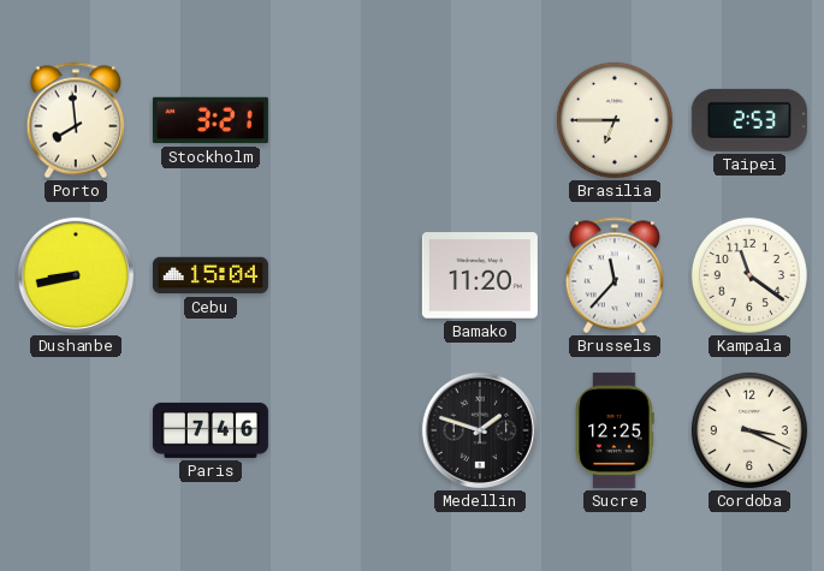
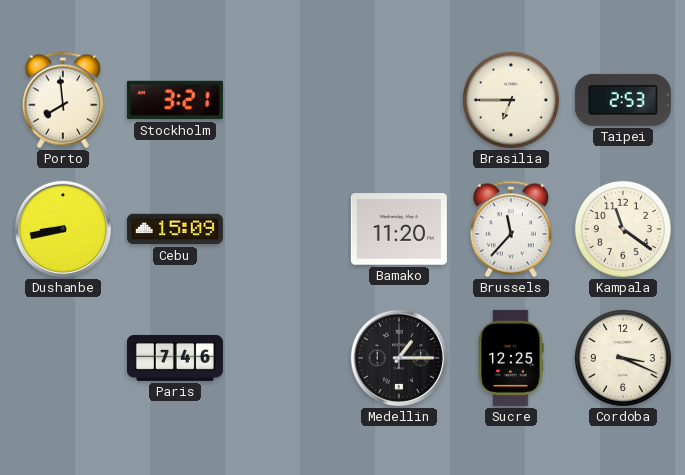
Cebu: 15:04 -> 15:09 (175, 229)
Medellin: 1:48 -> 1:15 (399, 358)
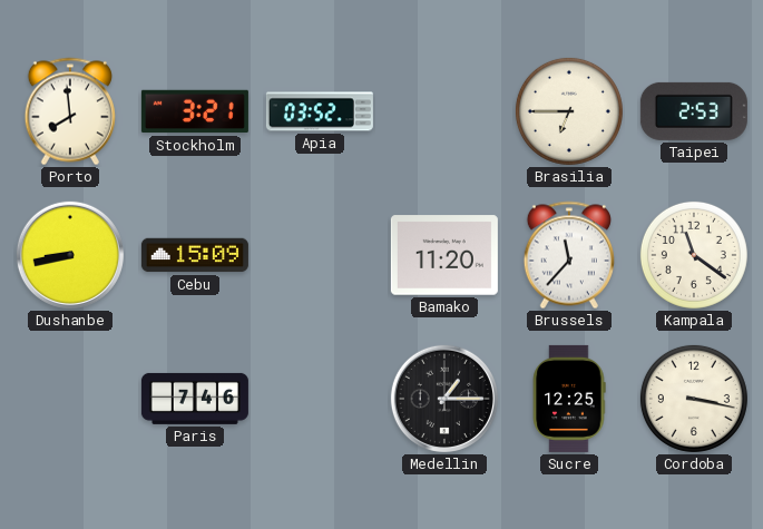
Apia: none -> 03:52 (320, 111)
Cordoba: 3:19 -> 3:17 (694, 399)
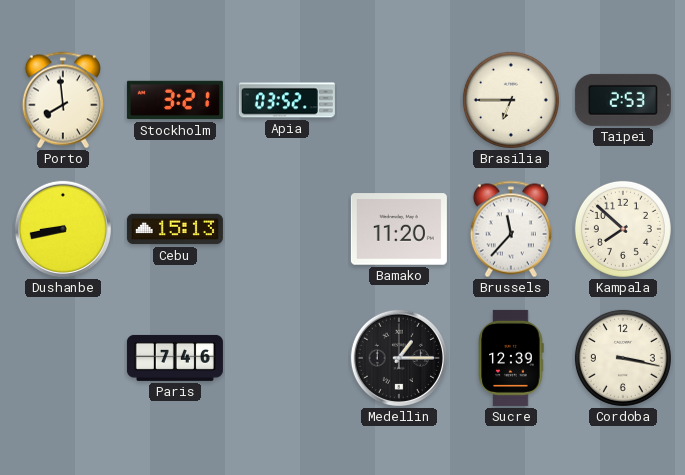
Cebu: 15:09 -> 15:13 (175, 229)
Kampala: 11:21 -> 7:52 (623, 229)
Sucre: 12:25 -> 12:39 (511, 358)
